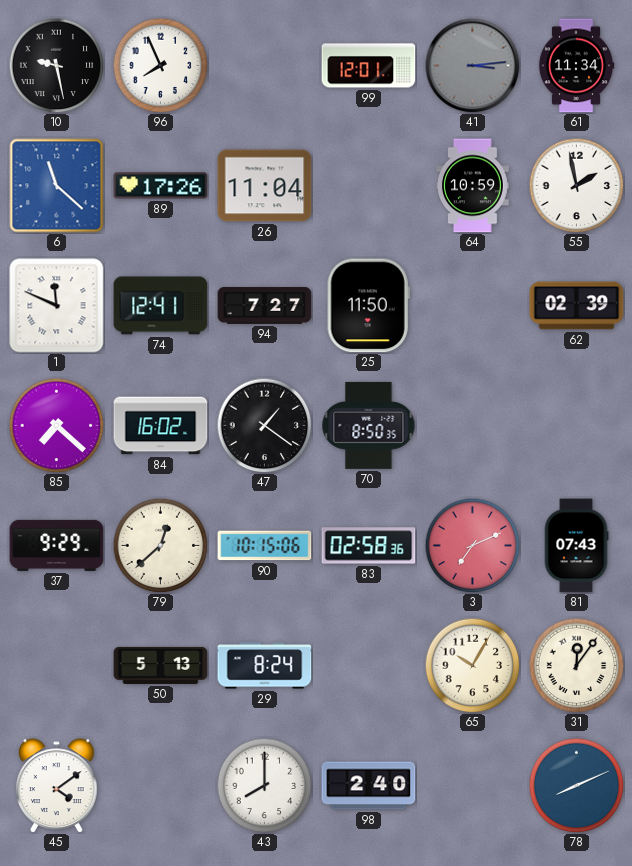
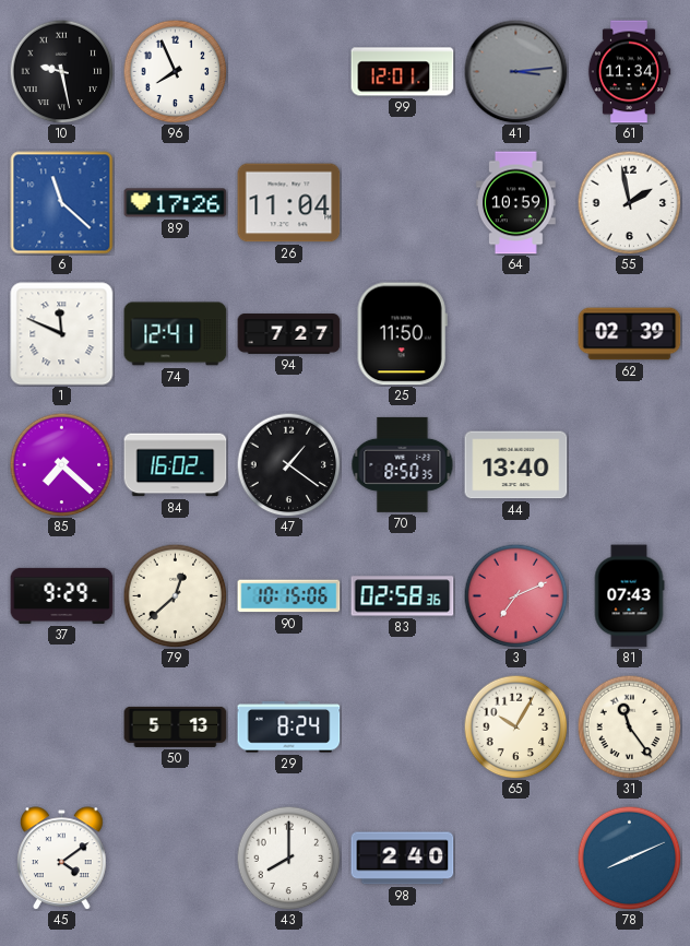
44: none -> 13:40 (516, 465)
31: 12:06 -> 11:24 (629, 726)
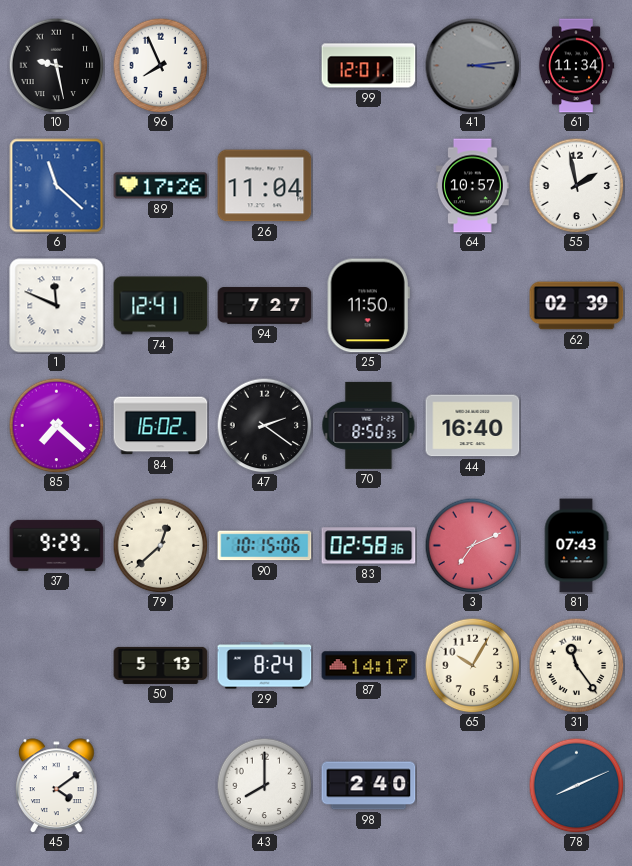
64: 10:59 -> 10:57 (473, 186)
47: 1:21 -> 2:21 (264, 425)
44: 13:40 -> 16:40 (473, 426)
87: none -> 14:17 (369, 666)
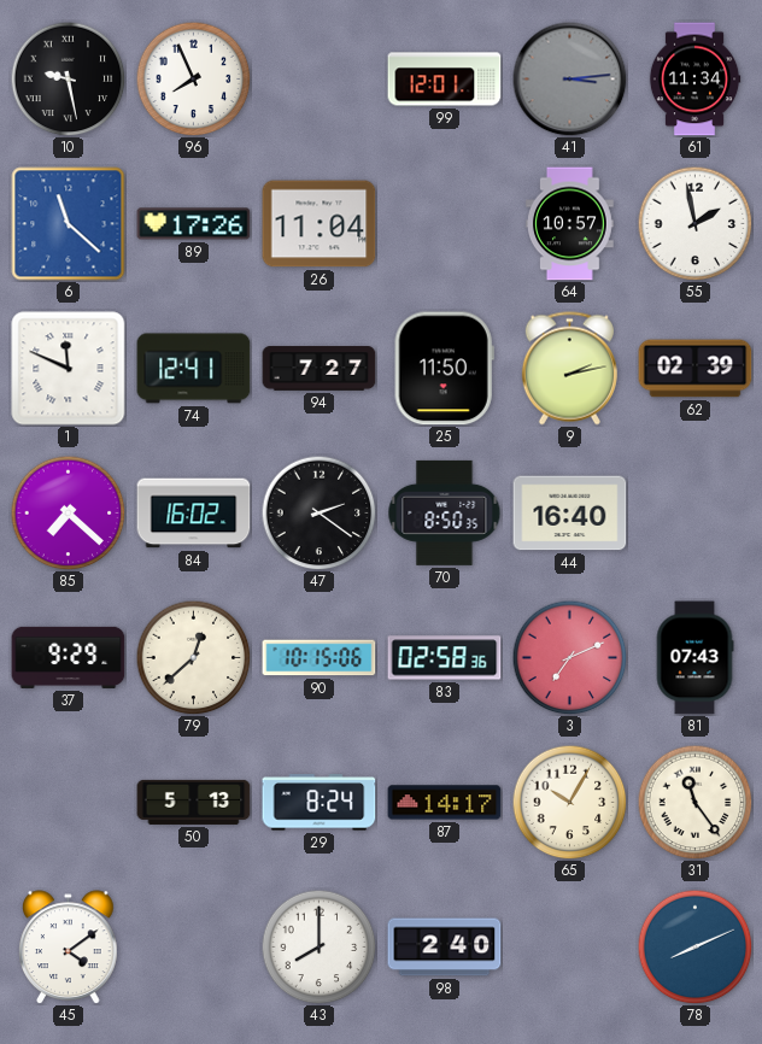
9: none -> 2:13 (569, 369)
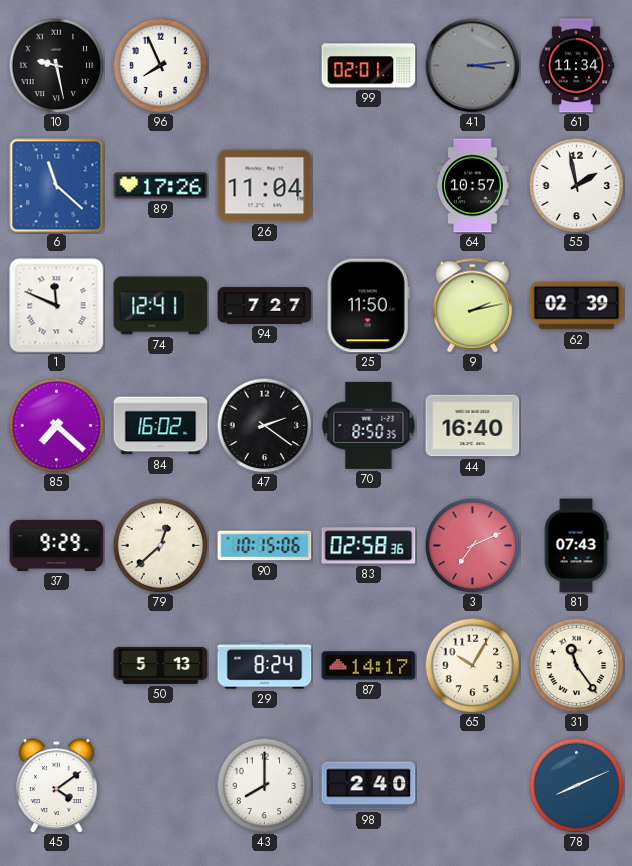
99: 12:01 -> 02:01 (369, 66)
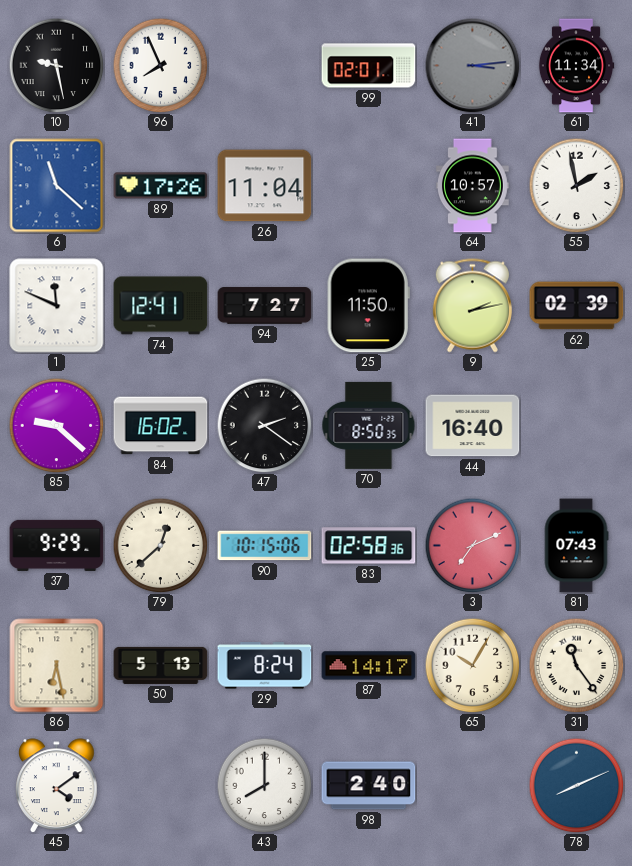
85: 7:22 -> 9:22 (56, 425)
86: none -> 6:28 (57, 666)
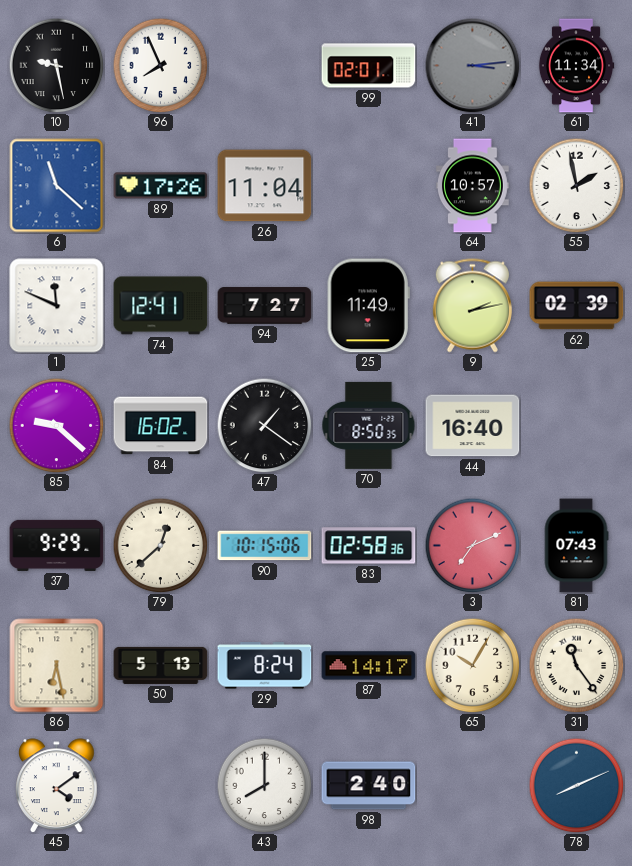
25: 11:50 -> 11:49 (368, 306)
47: 2:21 -> 1:21 (264, 425)
